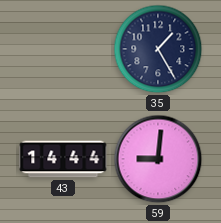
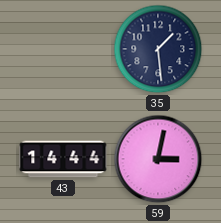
35: 1:25 -> 1:29 (158, 49)
59: 9:01 -> 3:02 (158, 159)
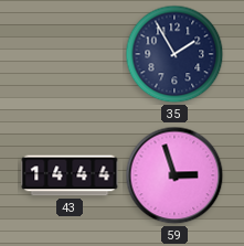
35: 1:29 -> 1:55 (174, 54)
59: 3:02 -> 2:57 (174, 175)
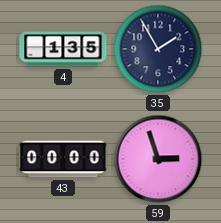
4: none -> 1:35 (63, 49)
43: 14:44 -> 00:00 (63, 159)
